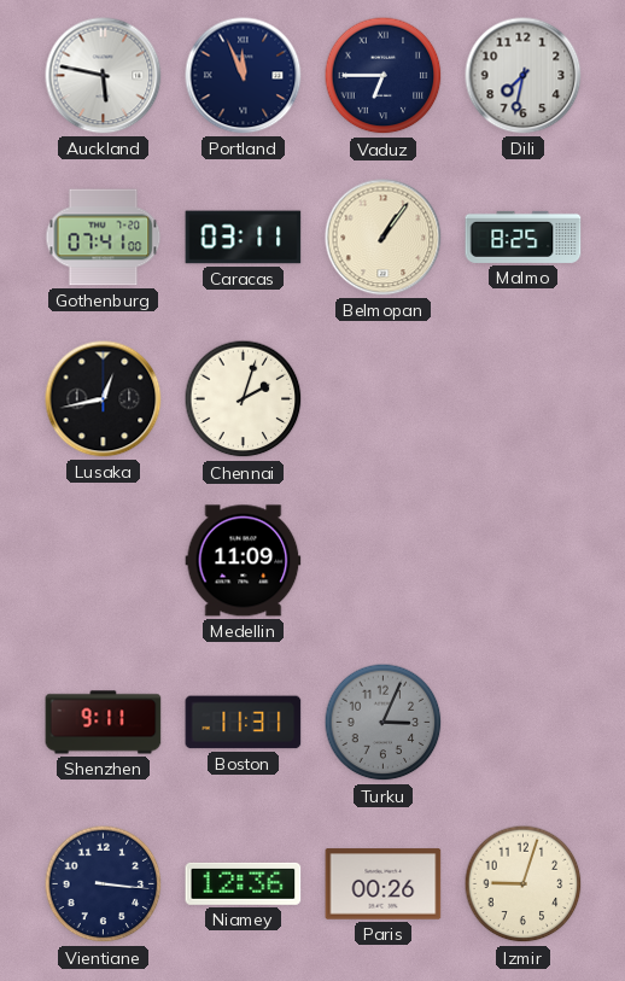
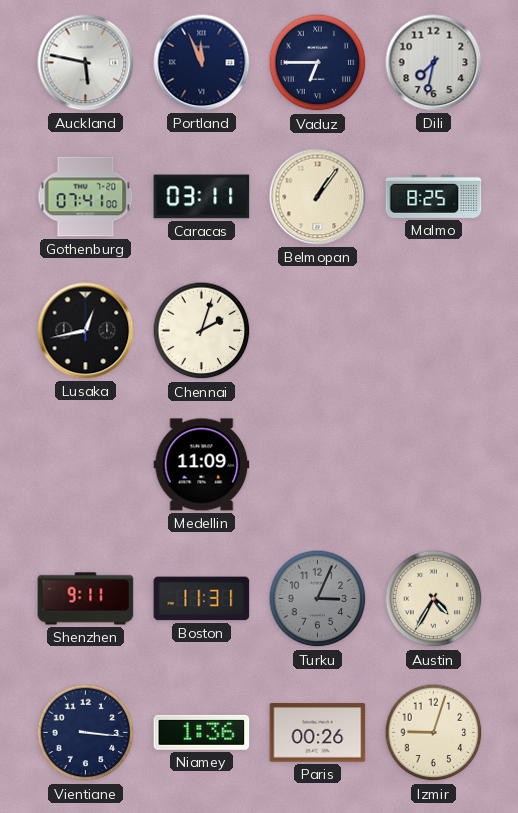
Austin: none -> 4:35 (434, 599)
Niamey: 12:36 -> 1:36 (202, 732)
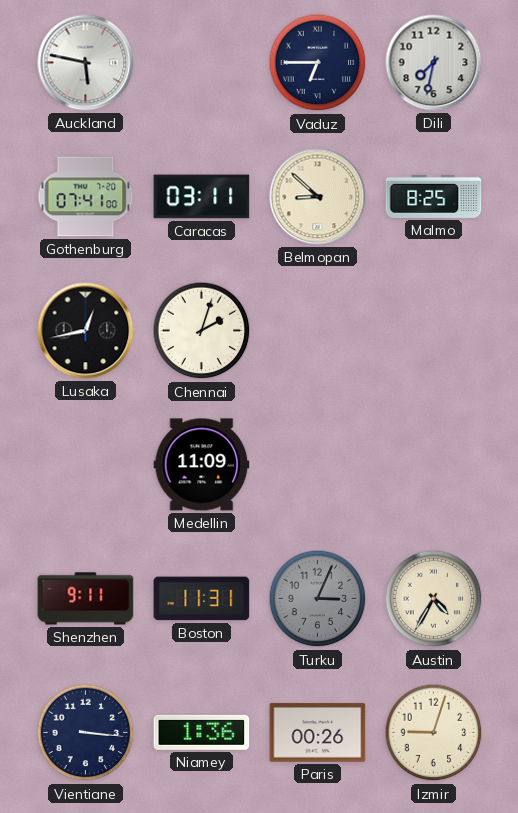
Portland: 11:56 -> none (202, 63)
Belmopan: 1:06 -> 8:52 (318, 197)
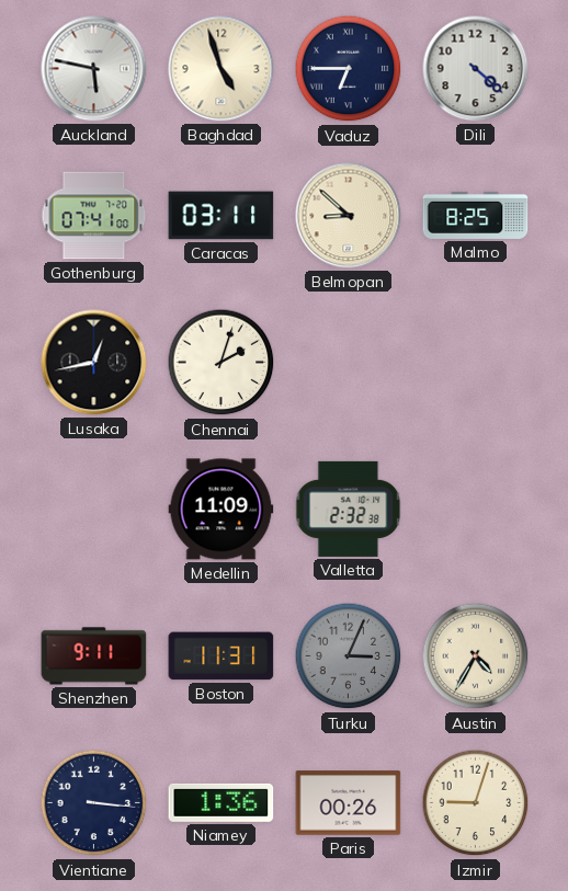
Baghdad: none -> 4:57 (221, 69)
Dili: 7:32 -> 4:22 (476, 69)
Valletta: none -> 2:32 (349, 509)
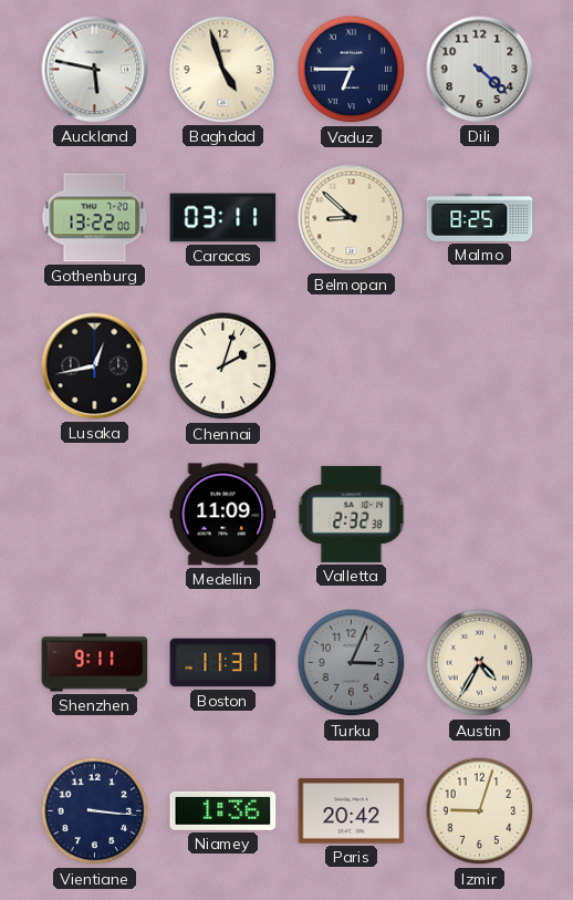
Gothenburg: 07:41 -> 13:22 (95, 218)
Paris: 00:26 -> 20:42 (352, 811)
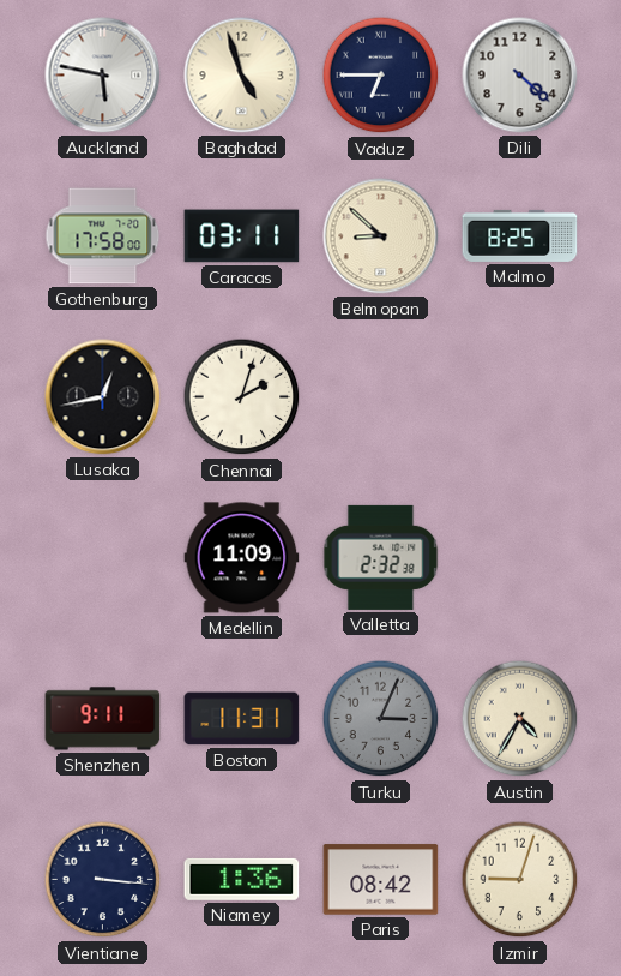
Gothenburg: 13:22 -> 17:58 (103, 236)
Paris: 20:42 -> 08:42 (381, 880)
